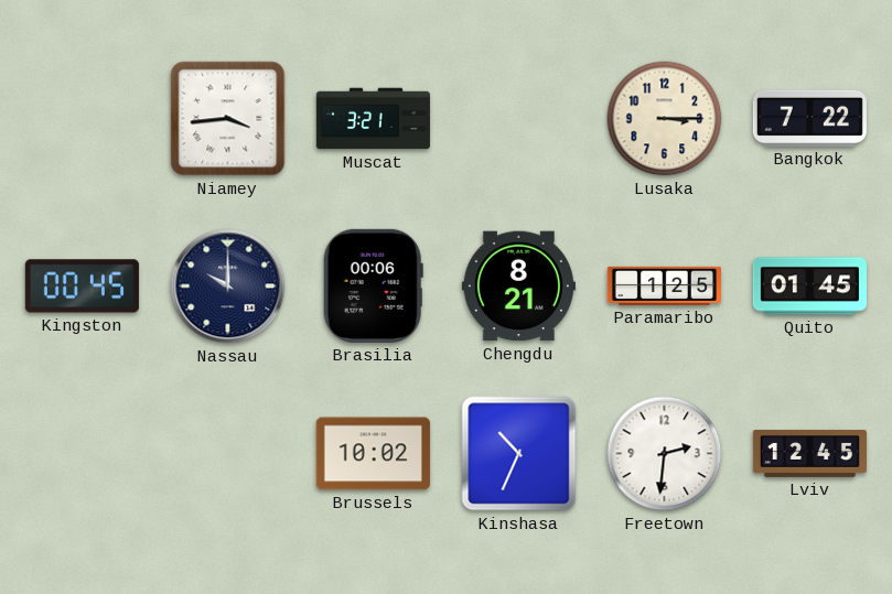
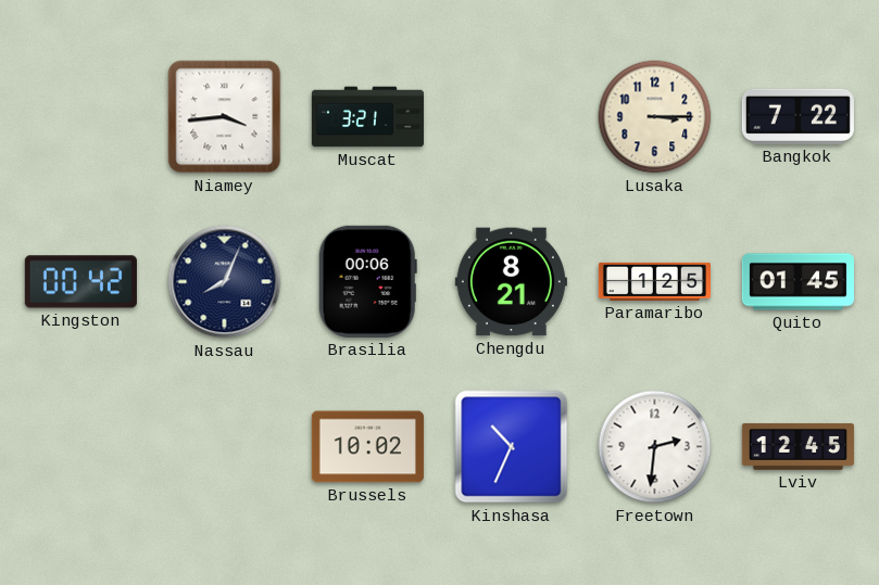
Kingston: 00:45 -> 00:42 (80, 282)
Nassau: 10:00 -> 8:04 (225, 282)
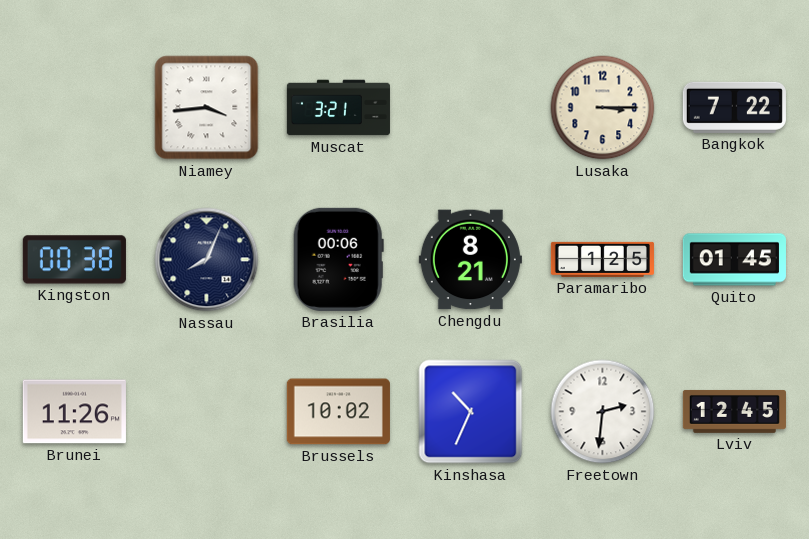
Kingston: 00:42 -> 00:38 (74, 260)
Brunei: none -> 11:26 (74, 412)
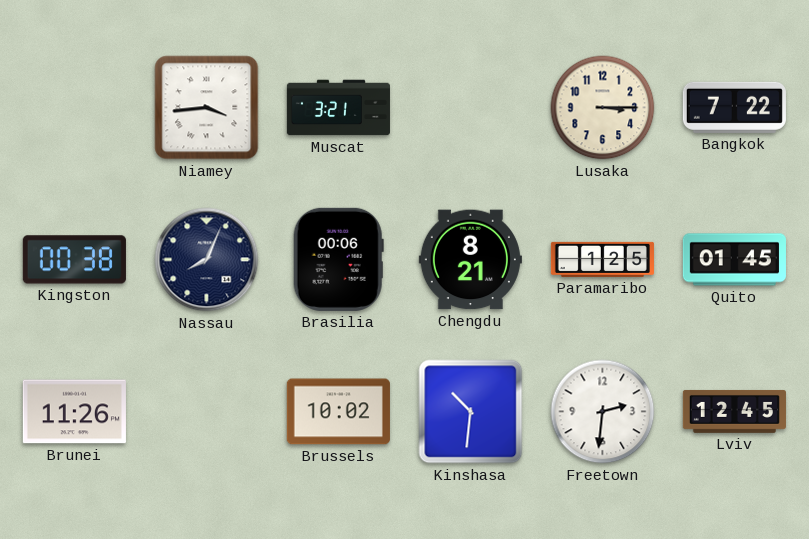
Kinshasa: 10:34 -> 10:31 (471, 412)
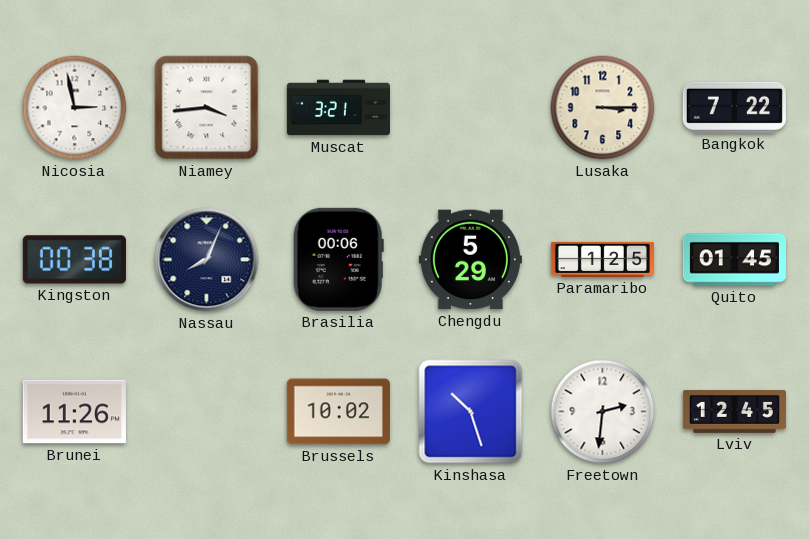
Nicosia: none -> 2:58 (75, 108)
Chengdu: 8:21 -> 5:29 (470, 260)
Kinshasa: 10:31 -> 10:27 (471, 412)
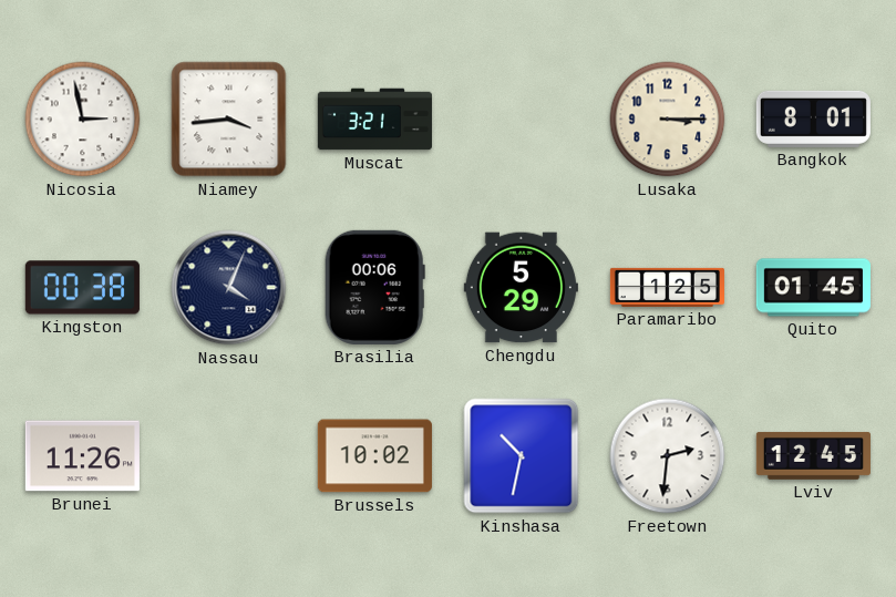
Bangkok: 7:22 -> 8:01 (813, 119)
Nassau: 8:04 -> 4:04 (229, 288)
Kinshasa: 10:27 -> 10:32 (522, 456)
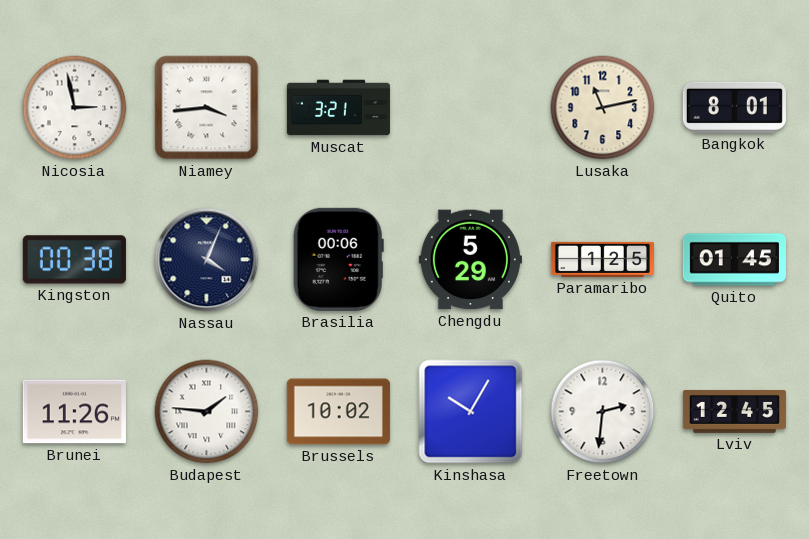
Lusaka: 3:15 -> 11:13 (603, 108)
Budapest: none -> 1:46 (207, 412)
Kinshasa: 10:32 -> 10:05 (471, 412)
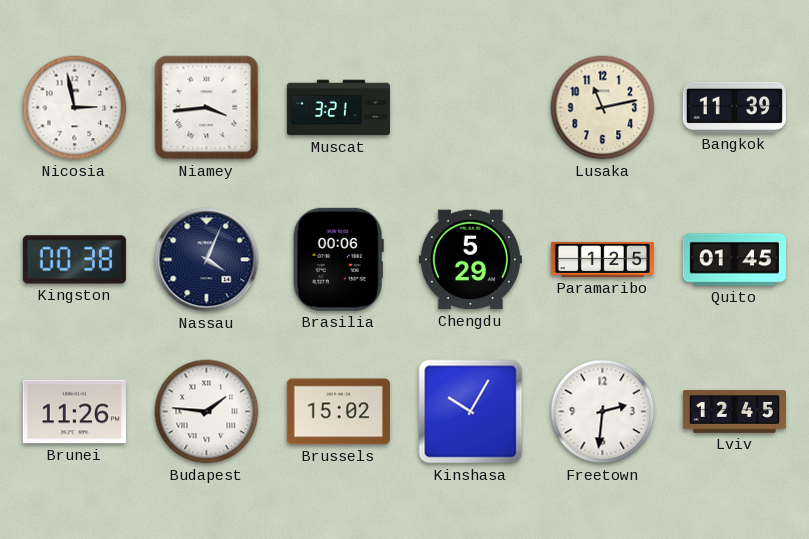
Bangkok: 8:01 -> 11:39 (734, 107)
Brussels: 10:02 -> 15:02 (338, 412)
